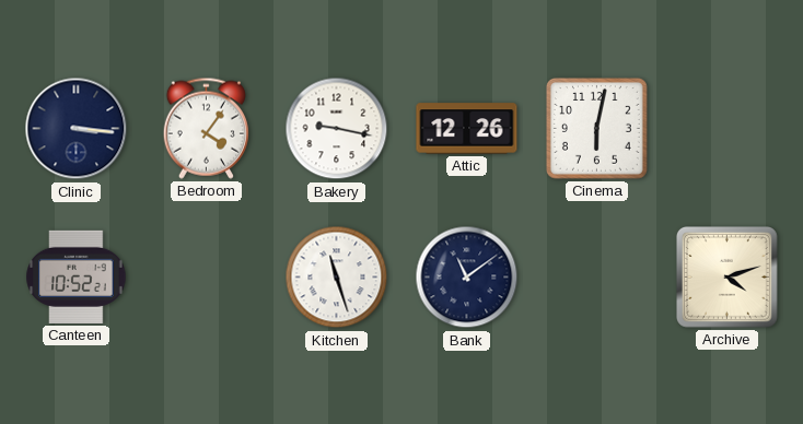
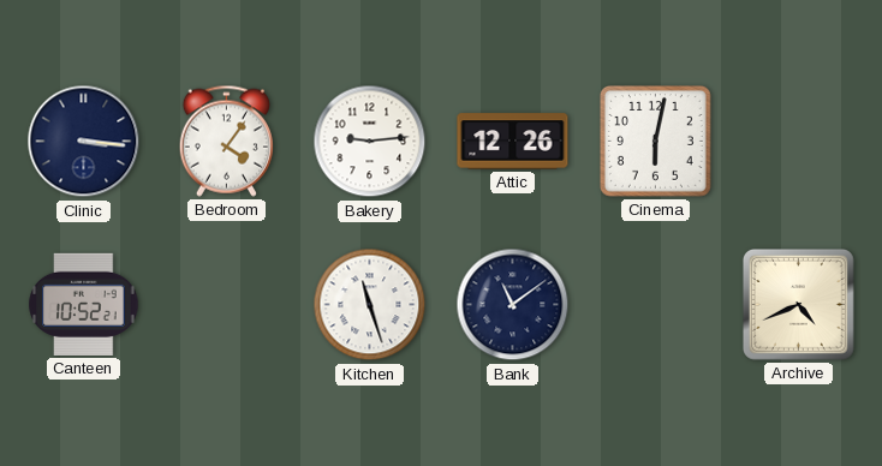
Bakery: 9:17 -> 9:14 (370, 142)
Archive: 4:12 -> 4:41 (799, 305)
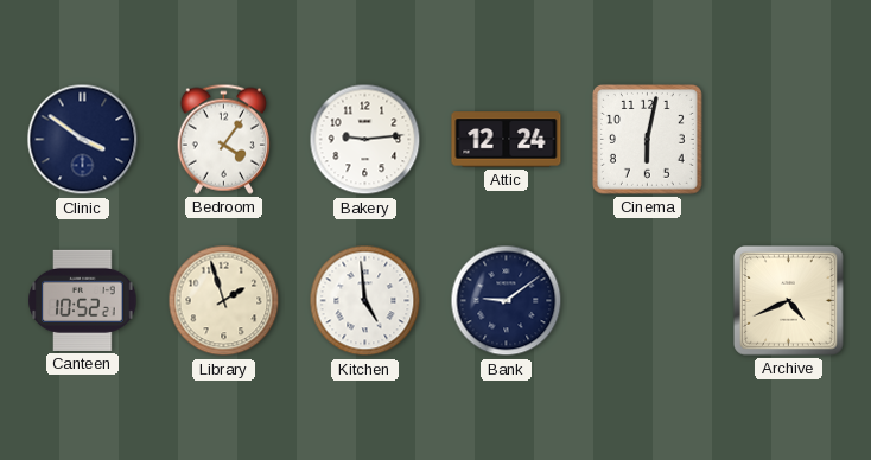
Clinic: 3:16 -> 3:51 (83, 140)
Attic: 12:26 -> 12:24 (507, 140)
Library: none -> 1:57 (224, 301)
Kitchen: 11:27 -> 4:59 (365, 301)
Bank: 11:09 -> 9:09 (507, 301)
